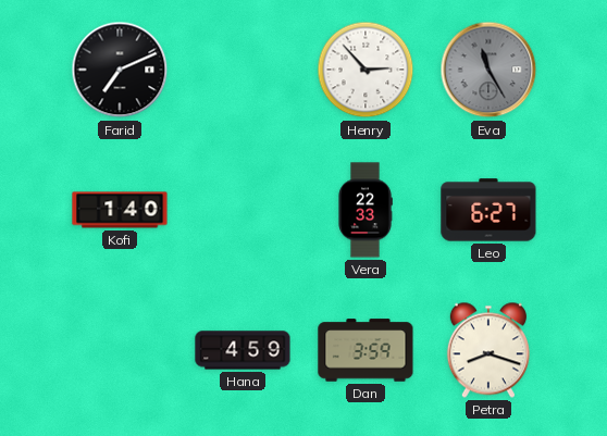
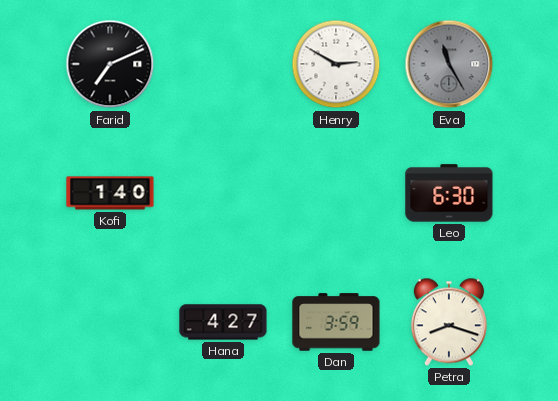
Henry: 2:53 -> 2:50 (336, 64)
Vera: 22:33 -> none (366, 210)
Leo: 6:27 -> 6:30 (449, 193)
Hana: 4:59 -> 4:27 (223, 322)
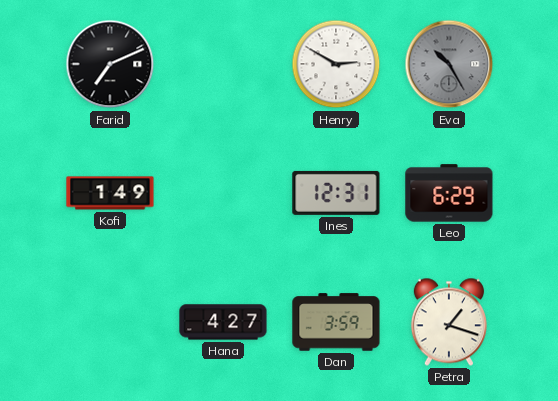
Eva: 11:25 -> 10:25 (449, 64)
Kofi: 1:40 -> 1:49 (110, 193)
Ines: none -> 12:31 (336, 193)
Leo: 6:30 -> 6:29 (449, 193)
Petra: 8:18 -> 1:18 (449, 322)
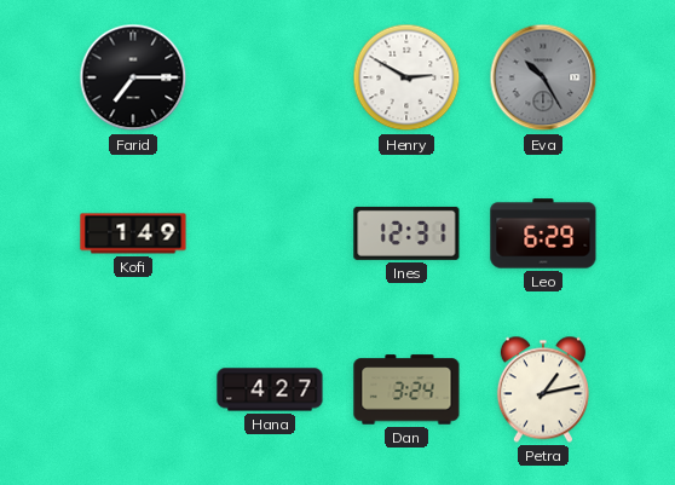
Farid: 7:11 -> 7:15 (133, 77)
Dan: 3:59 -> 3:24 (406, 389)
Petra: 1:18 -> 1:13 (543, 389)
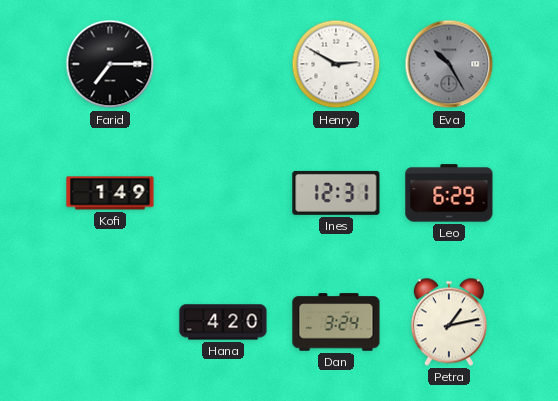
Hana: 4:27 -> 4:20 (223, 322)
